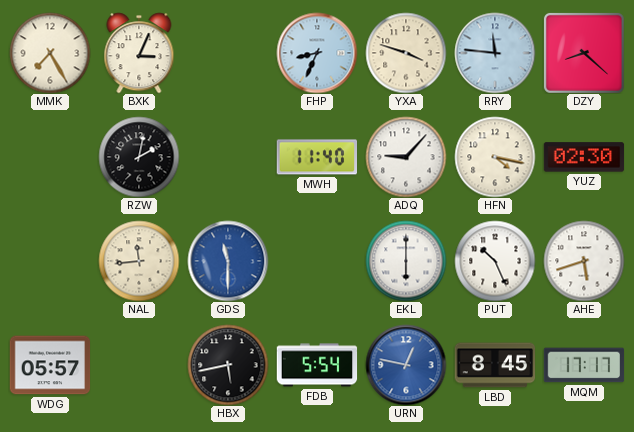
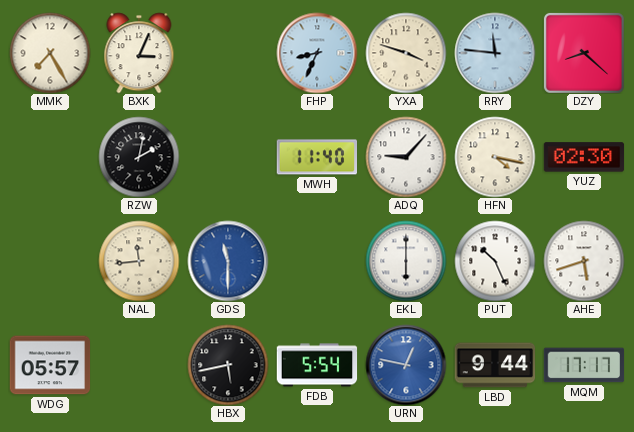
LBD: 8:45 -> 9:44 (495, 365)
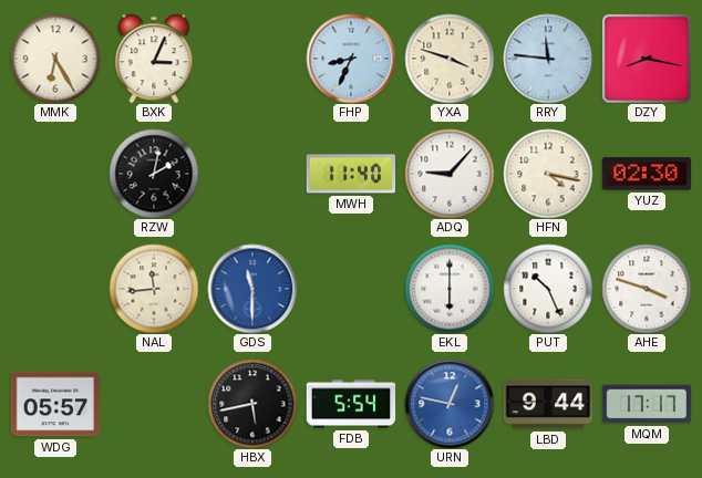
MMK: 7:25 -> 6:25 (55, 59)
DZY: 8:22 -> 8:17 (647, 59)
AHE: 5:42 -> 3:48 (647, 289)
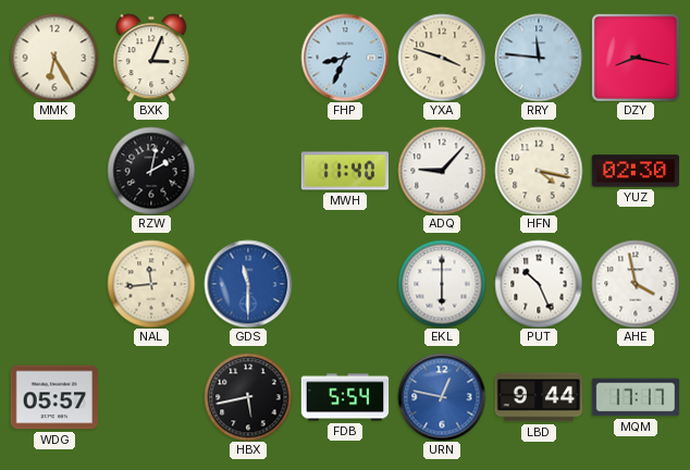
AHE: 3:48 -> 3:58 (636, 284)
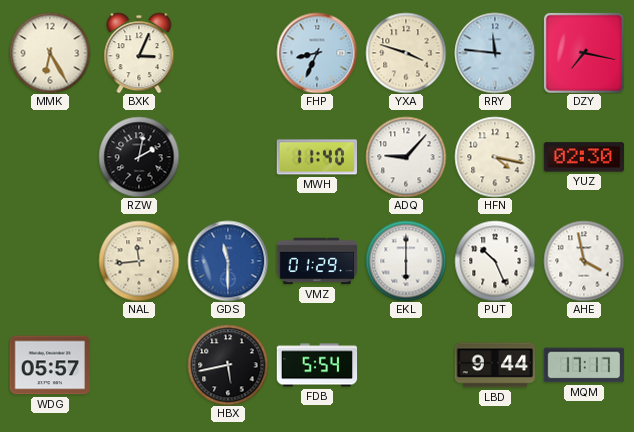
DZY: 8:17 -> 7:17 (584, 53)
VMZ: none -> 01:29 (317, 261)
URN: 12:47 -> none (442, 397)
